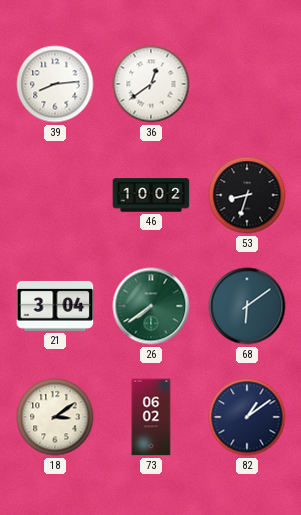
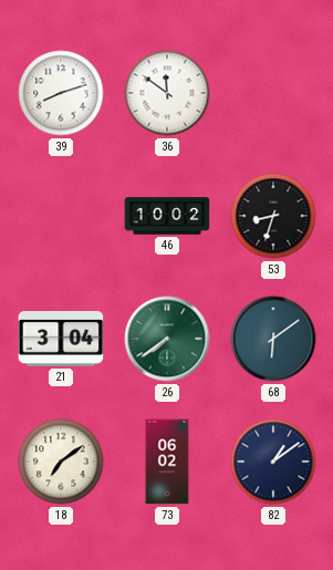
39: 8:14 -> 8:12 (61, 93)
36: 12:39 -> 11:51 (167, 93)
18: 3:09 -> 7:09 (61, 462)
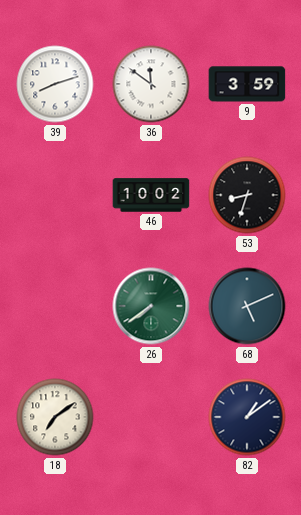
9: none -> 3:59 (247, 84)
21: 3:04 -> none (61, 339)
68: 6:09 -> 5:11 (247, 306)
73: 06:02 -> none (167, 462)
